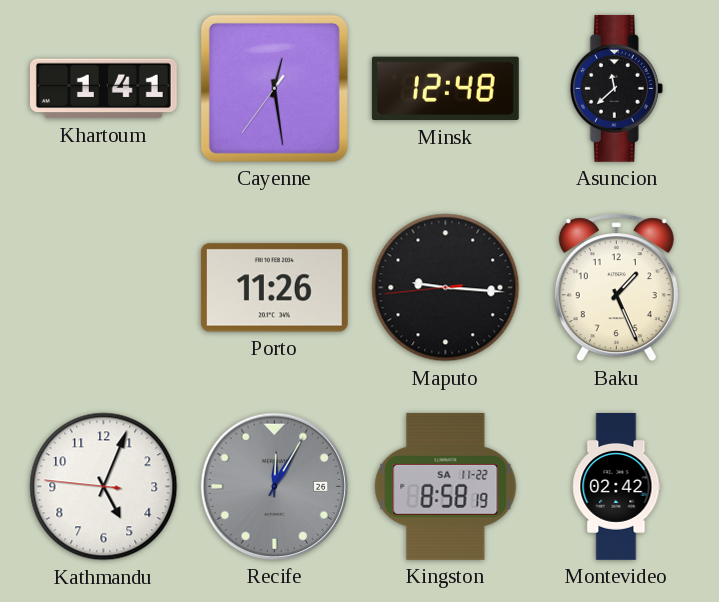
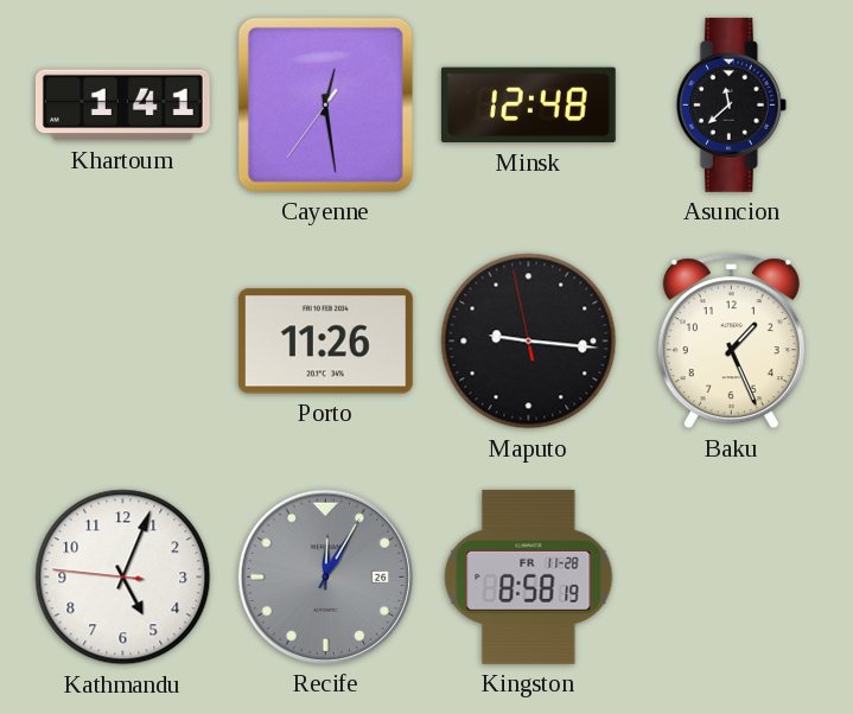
Maputo: 9:15:44 -> 9:15:58 (529, 342)
Kingston date: SA 11-22 -> FR 11-28 (529, 576)
Montevideo: 02:42 -> none (617, 487)
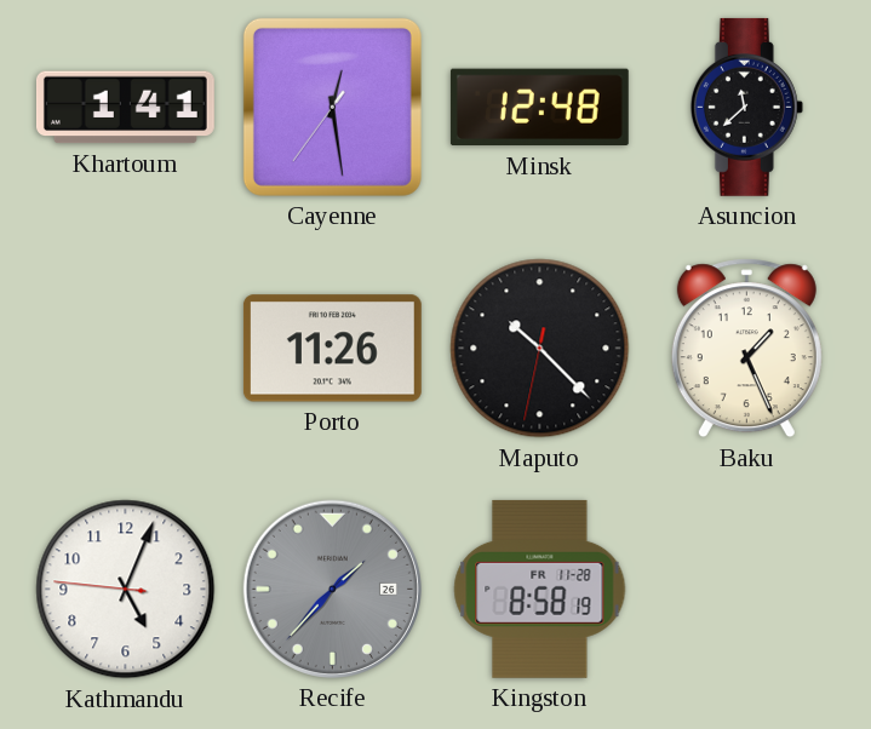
Maputo: 9:15 -> 10:22 (540, 349)
Recife: 12:05 -> 1:37 (332, 589)
